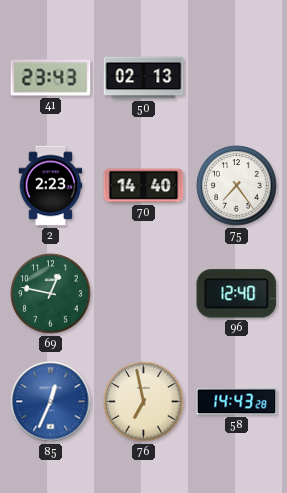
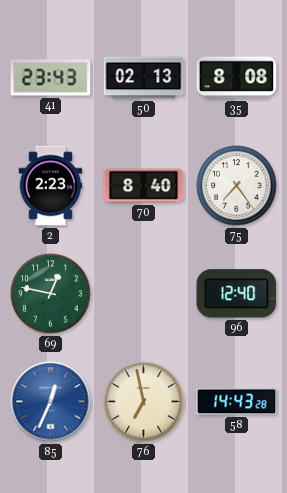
35: none -> 8:08 (237, 78)
70: 14:40 -> 8:40 (144, 186)
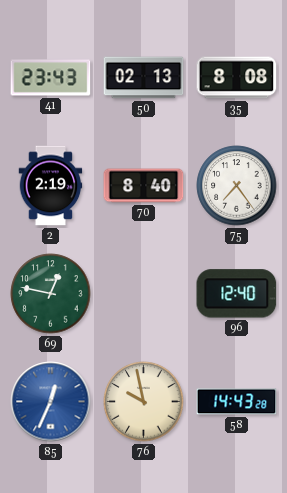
2: 2:23 -> 2:19 (51, 186)
76: 6:58 -> 9:58 (144, 402)
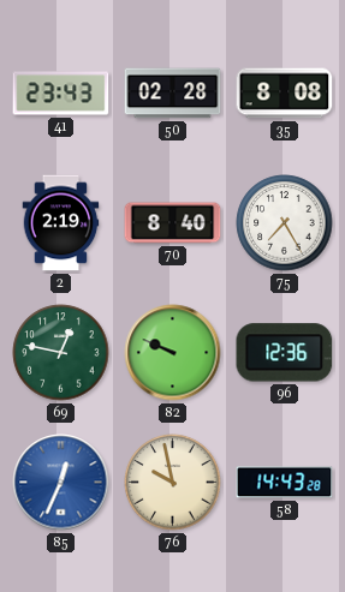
50: 02:13 -> 02:28 (173, 94)
75: 7:24 -> 7:25 (285, 223)
82: none -> 9:49 (173, 353)
96: 12:40 -> 12:36 (285, 353)
